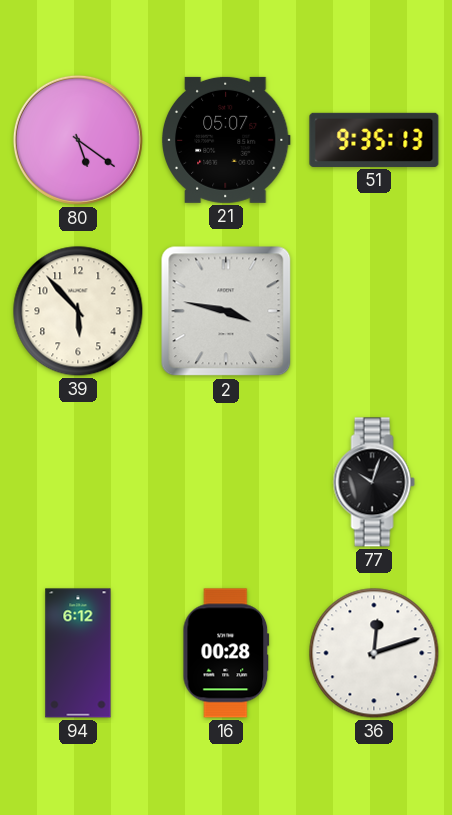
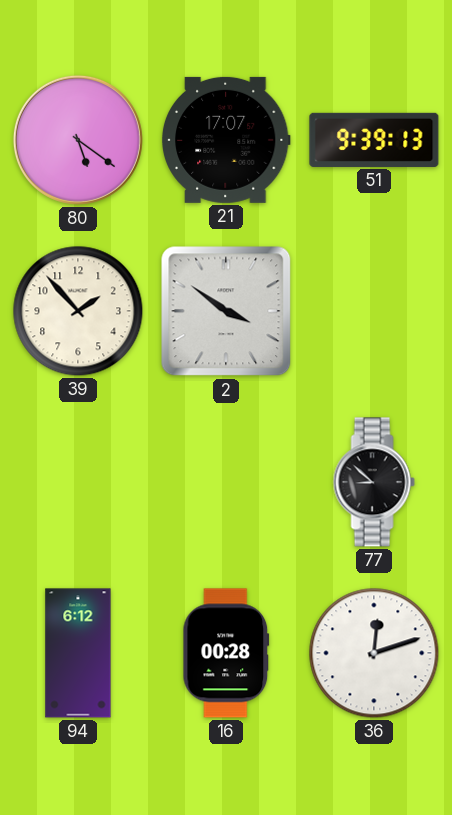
21: 05:07 -> 17:07 (226, 140)
51: 9:35 -> 9:39 (374, 140)
39: 5:53 -> 1:53 (78, 311)
2: 3:47 -> 3:51 (226, 311)
77: 10:03 -> 8:52 (374, 482)
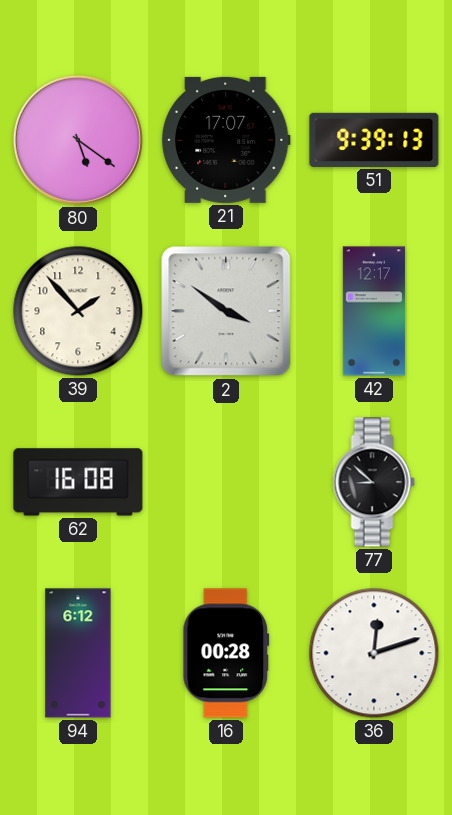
42: none -> 12:17 (374, 311)
62: none -> 16:08 (78, 482)
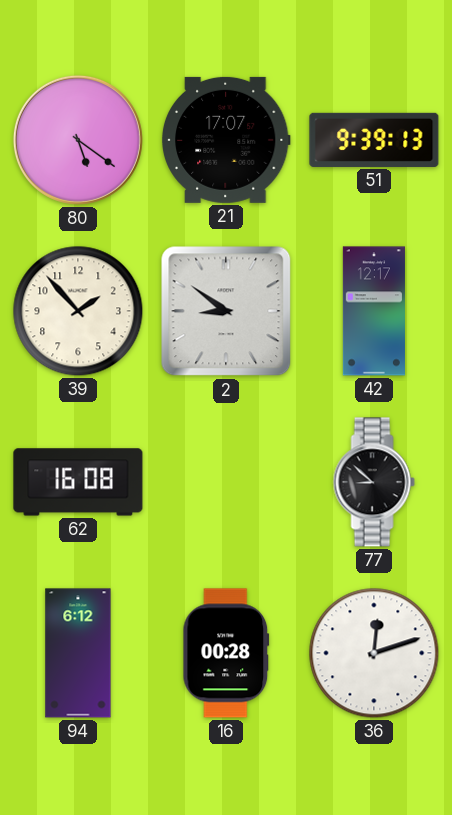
2: 3:51 -> 8:51 (226, 311)
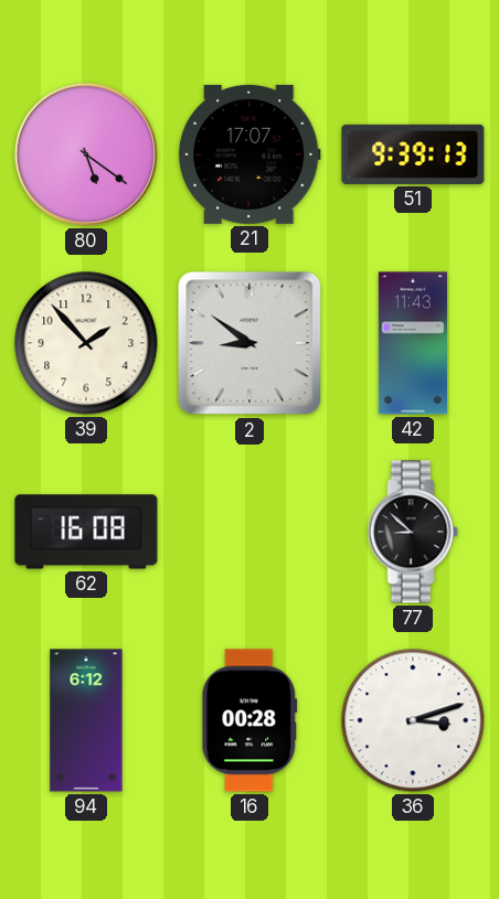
42: 12:17 -> 11:43 (413, 343)
36: 12:12 -> 3:12 (413, 720)
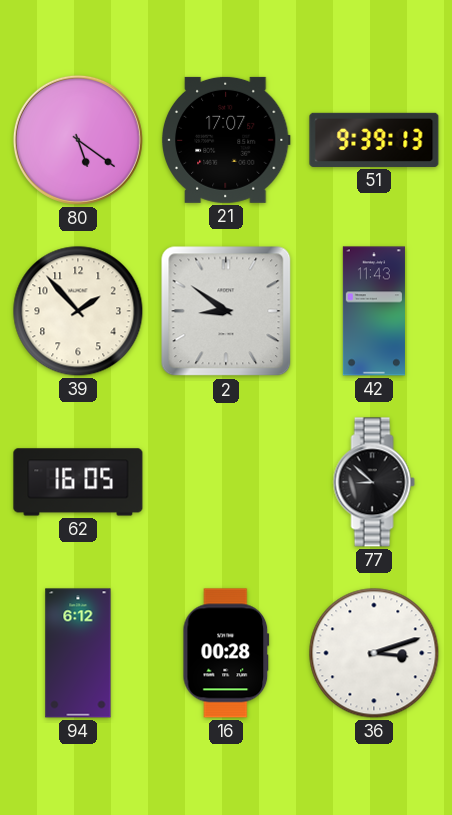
62: 16:08 -> 16:05 (78, 482)
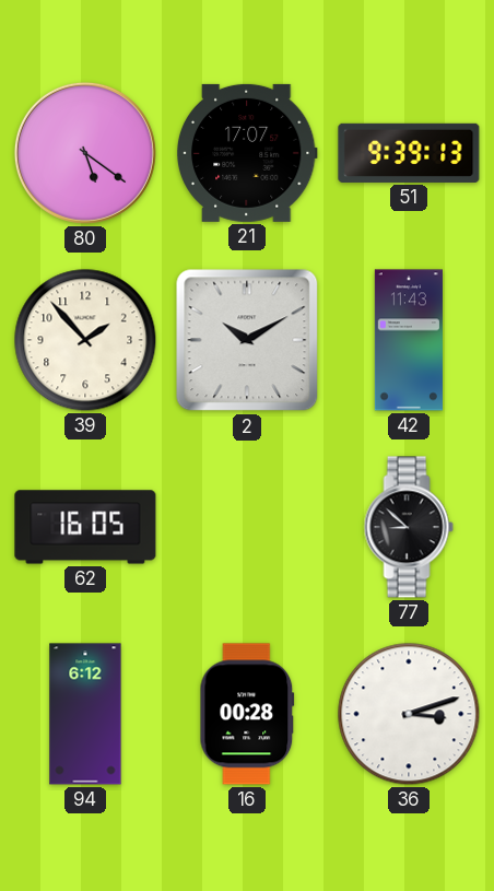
2: 8:51 -> 10:10 (247, 340)
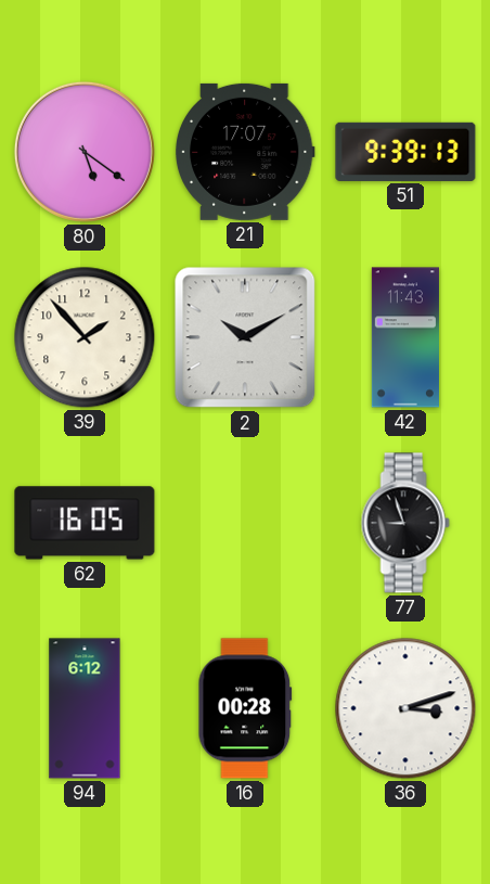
77: 8:52 -> 8:57 (405, 523)
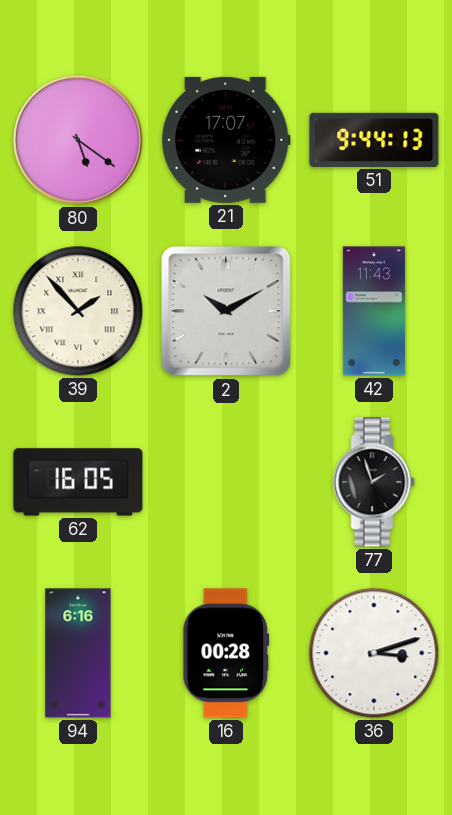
51: 9:39 -> 9:44 (374, 140)
39 numerals: Arabic -> Roman (78, 311)
77: 8:57 -> 1:57 (374, 482)
94: 6:12 -> 6:16 (78, 653)
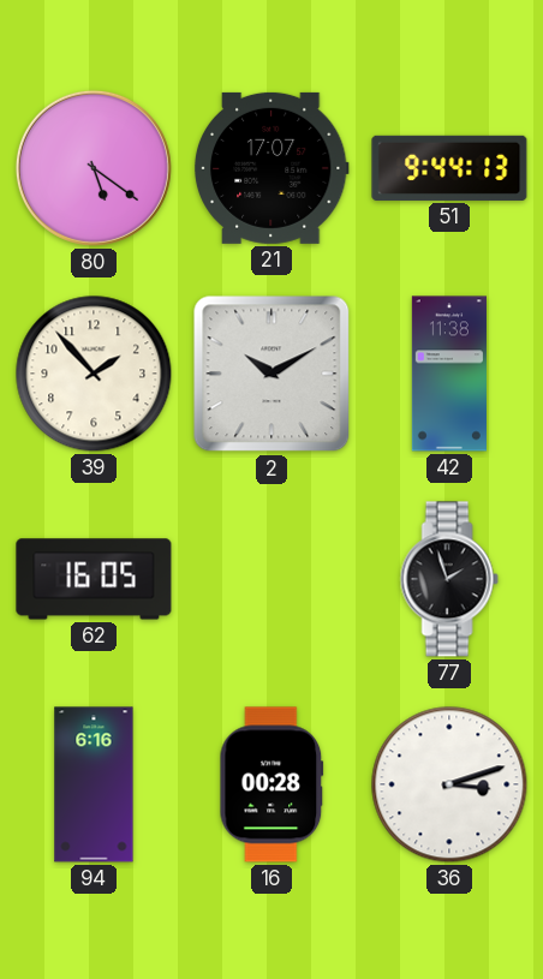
39 numerals: Roman -> Arabic (94, 374)
42: 11:43 -> 11:38 (449, 374)
